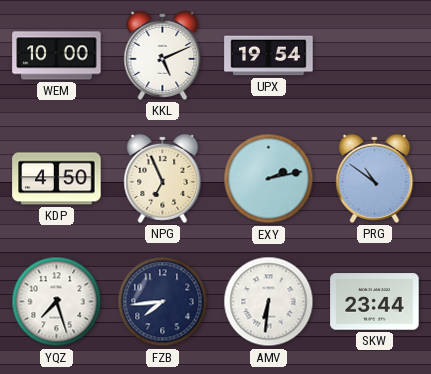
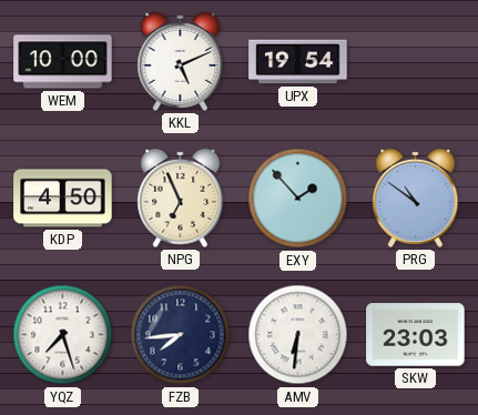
EXY: 2:13 -> 1:53 (298, 199)
SKW: 23:44 -> 23:03 (416, 335)
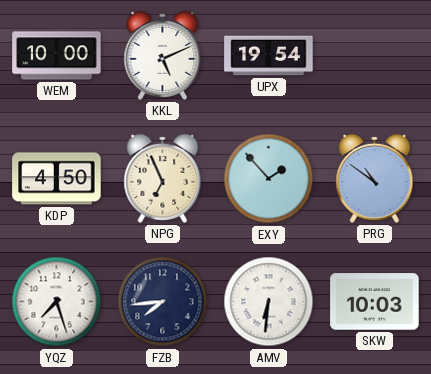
SKW: 23:03 -> 10:03 (375, 302)
